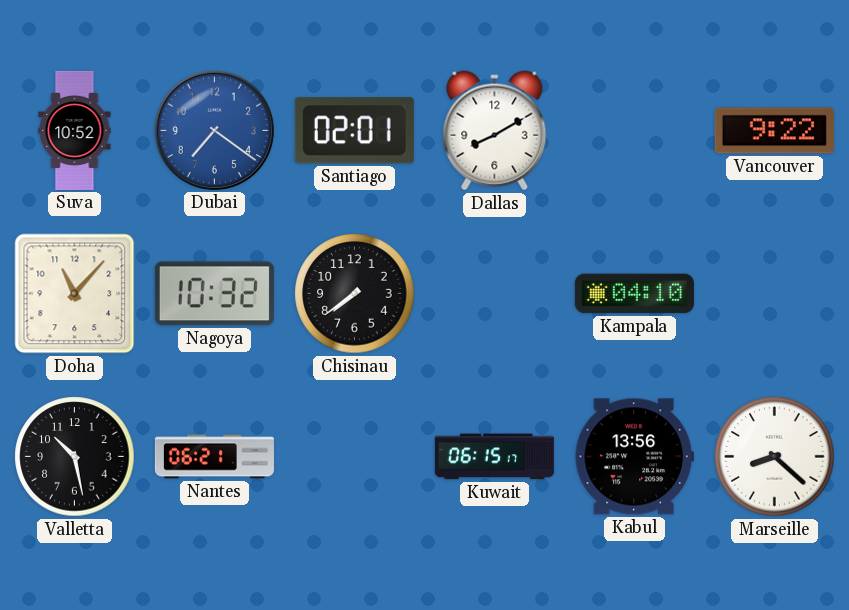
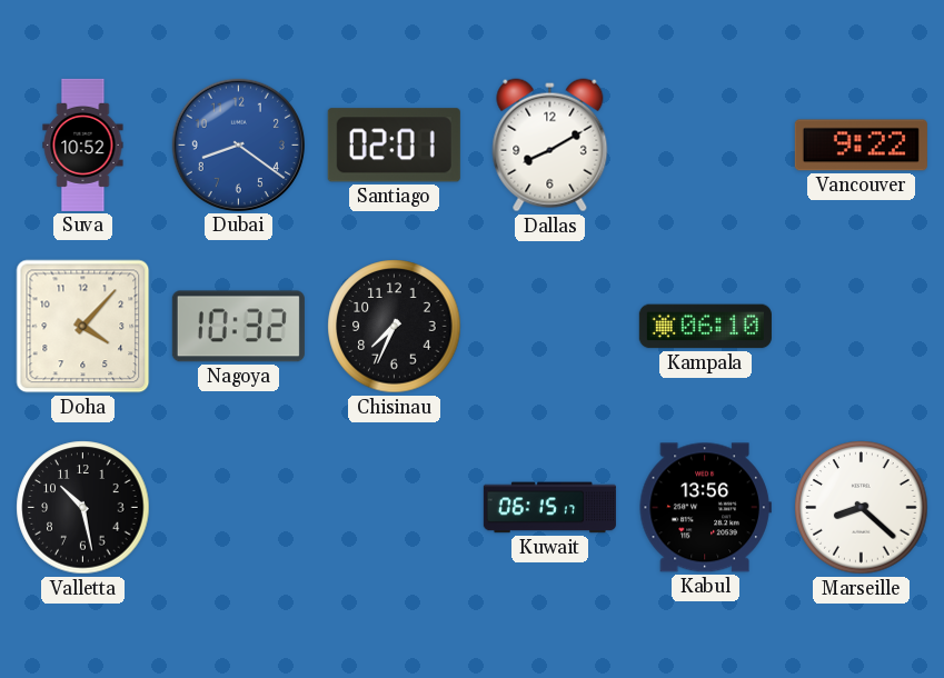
Dubai: 7:21 -> 8:21 (238, 144)
Doha: 11:07 -> 4:07 (83, 327)
Chisinau: 7:39 -> 7:34 (395, 327)
Kampala: 04:10 -> 06:10 (705, 327)
Nantes: 06:21 -> none (214, 457)
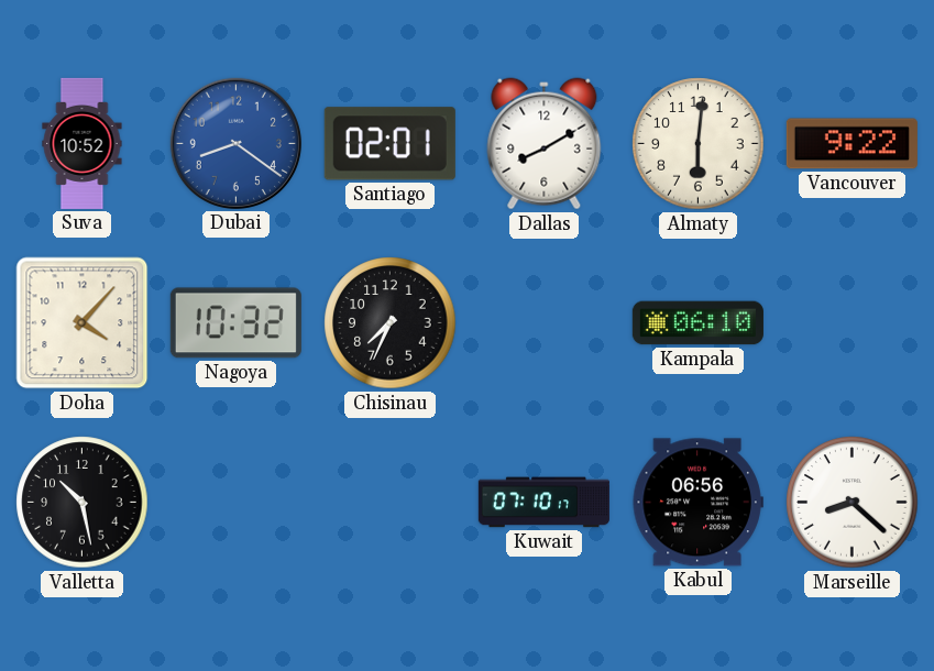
Almaty: none -> 6:01 (699, 144)
Kuwait: 06:15 -> 07:10 (543, 503)
Kabul: 13:56 -> 06:56 (697, 503)
